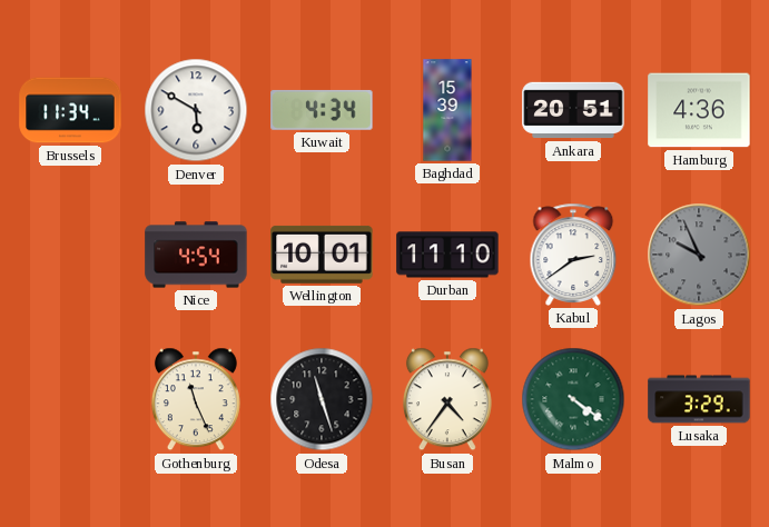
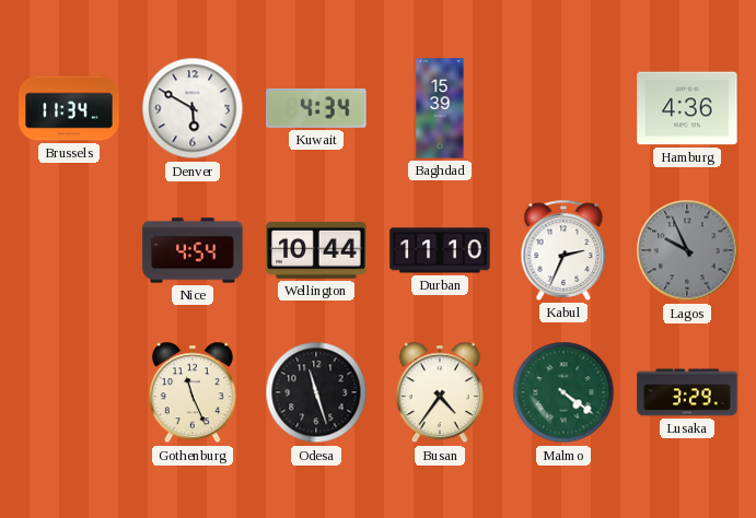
Ankara: 20:51 -> none (573, 110)
Wellington: 10:01 -> 10:44 (316, 250)
Kabul: 2:39 -> 2:34 (563, 250)
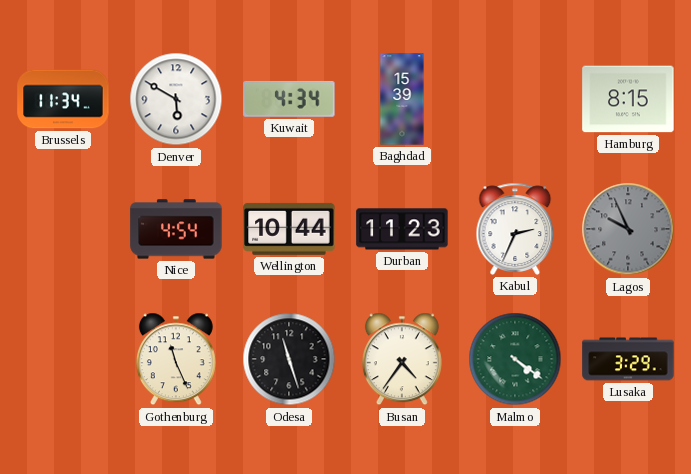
Hamburg: 4:36 -> 8:15 (628, 99)
Durban: 11:10 -> 11:23 (402, 229)
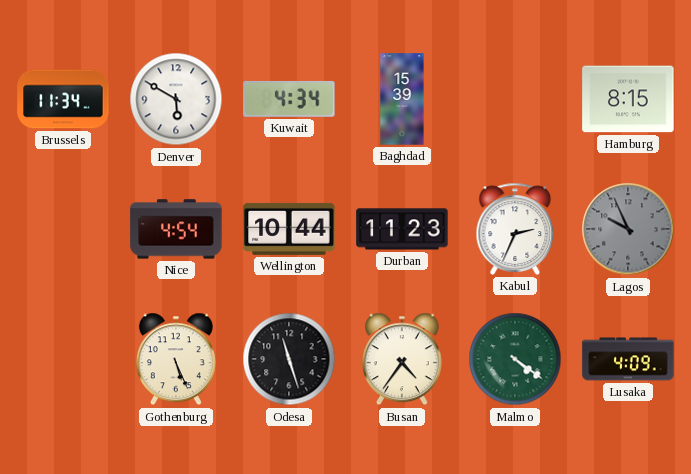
Gothenburg: 11:26 -> 5:26 (176, 359)
Lusaka: 3:29 -> 4:09 (628, 359)
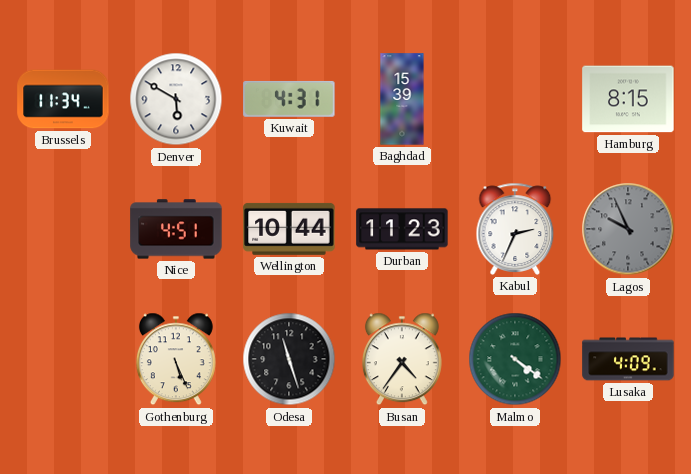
Kuwait: 4:34 -> 4:31 (289, 99)
Nice: 4:54 -> 4:51 (176, 229)
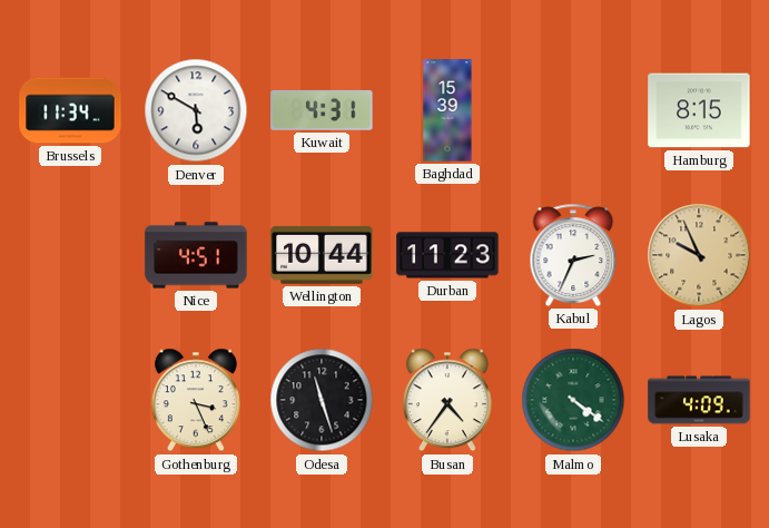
Lagos dial: grey -> champagne (699, 255)
Gothenburg: 5:26 -> 3:26 (196, 400)
